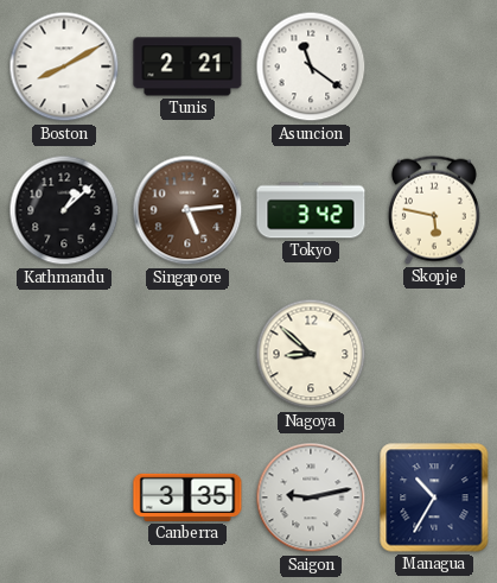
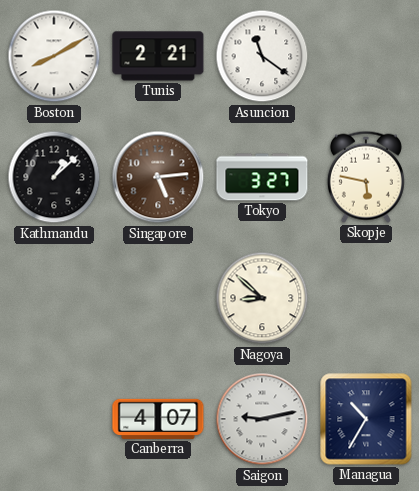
Tokyo: 3:42 -> 3:27 (262, 177)
Canberra: 3:35 -> 4:07 (158, 419)
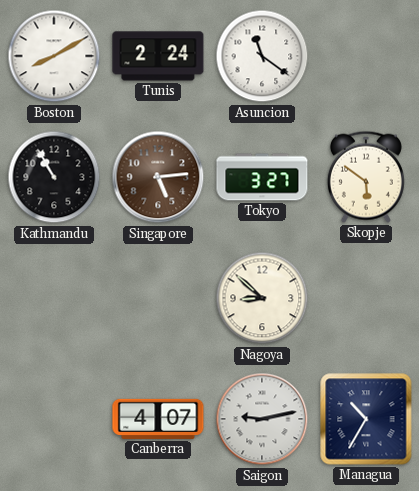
Tunis: 2:21 -> 2:24 (158, 56)
Kathmandu: 1:08 -> 10:55 (54, 177)
Skopje: 5:47 -> 5:51 (366, 177)
